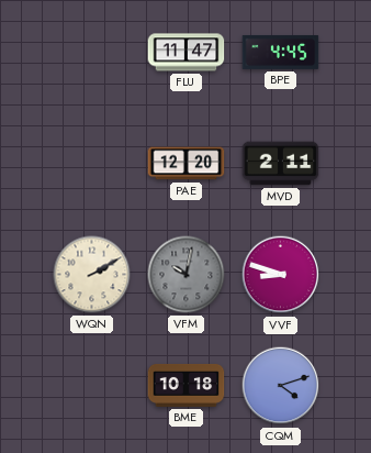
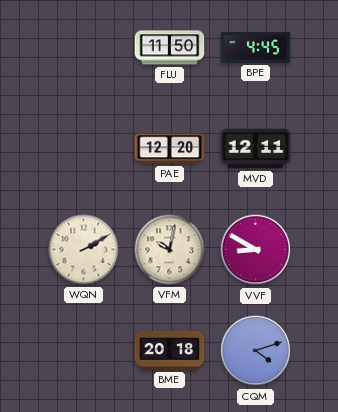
FLU: 11:47 -> 11:50 (170, 48)
MVD: 2:11 -> 12:11 (256, 149)
VFM dial: grey -> cream (170, 250)
VVF: 8:48 -> 8:50 (256, 250)
BME: 10:18 -> 20:18 (170, 350)
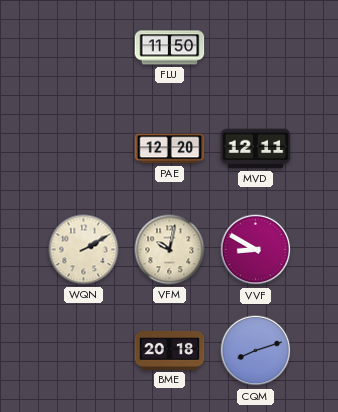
BPE: 4:45 -> none (256, 47)
CQM: 4:12 -> 8:12 (256, 351)
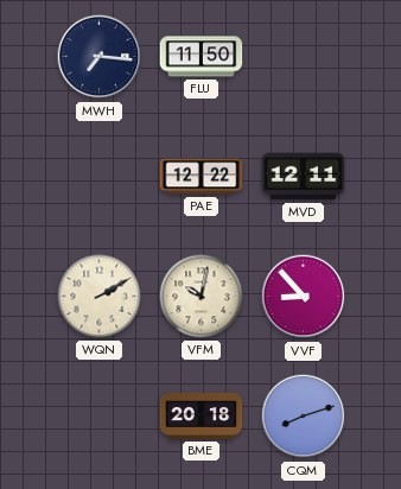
MWH: none -> 7:16 (100, 57)
PAE: 12:20 -> 12:22 (202, 177)
VVF: 8:50 -> 8:53 (304, 297)
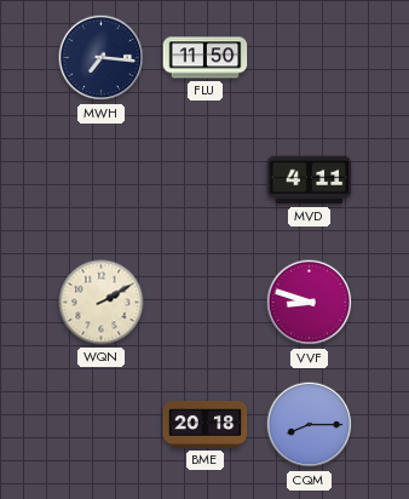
PAE: 12:22 -> none (202, 177)
MVD: 12:11 -> 4:11 (310, 180)
VFM: 10:02 -> none (202, 297)
VVF: 8:53 -> 8:48 (310, 303)
CQM: 8:12 -> 8:15 (310, 425)
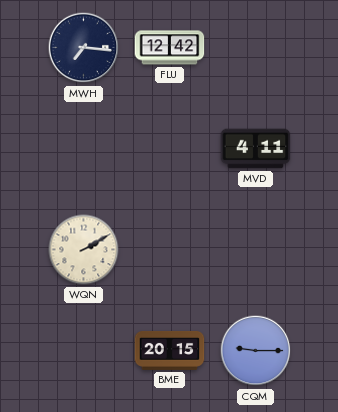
FLU: 11:50 -> 12:42 (170, 48)
VVF: 8:48 -> none (310, 303)
BME: 20:18 -> 20:15 (170, 350)
CQM: 8:15 -> 9:15 (256, 351)
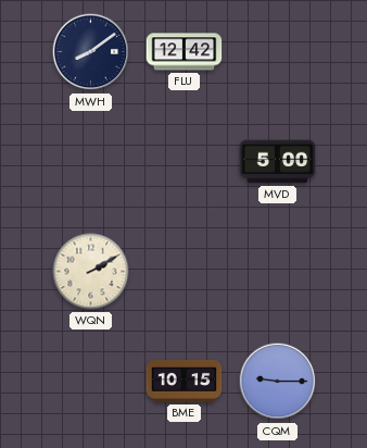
MWH: 7:16 -> 8:09 (91, 52)
MVD: 4:11 -> 5:00 (278, 162)
BME: 20:15 -> 10:15 (185, 381)
